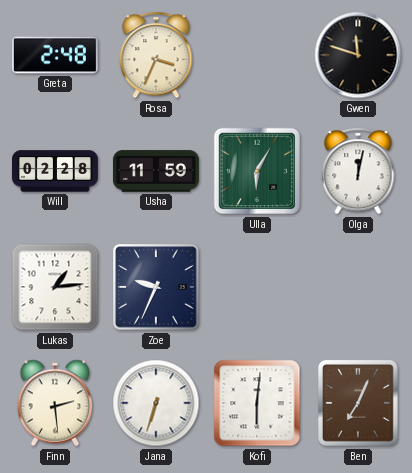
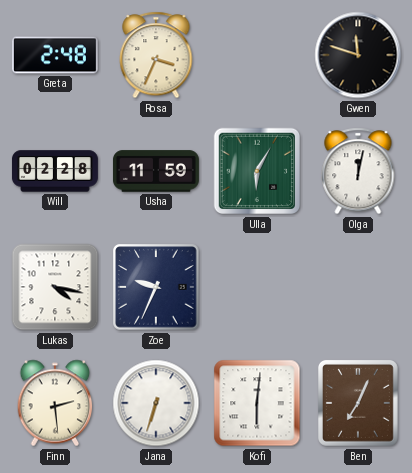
Lukas: 1:14 -> 4:17 (55, 287)
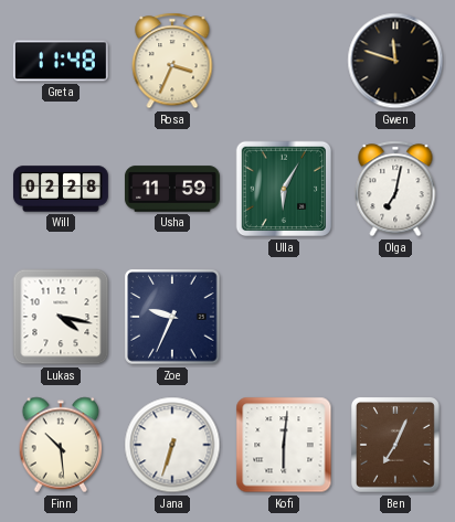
Greta: 2:48 -> 11:48 (61, 61)
Olga: 12:02 -> 7:02 (395, 189)
Finn: 2:29 -> 10:29 (61, 445)
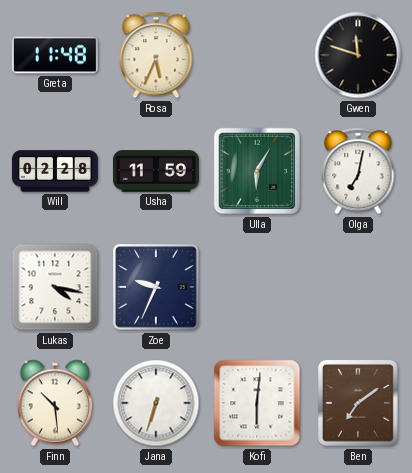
Rosa: 3:34 -> 5:34 (156, 55)
Ben: 7:04 -> 7:09 (358, 403)
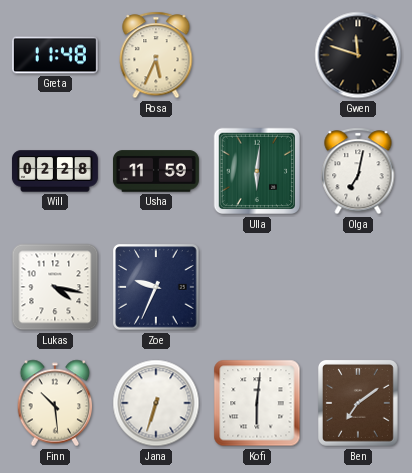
Ulla: 6:05 -> 6:01 (257, 171)
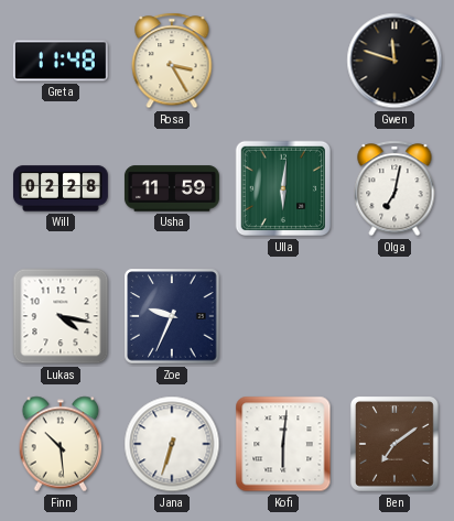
Rosa: 5:34 -> 3:25 (172, 61)
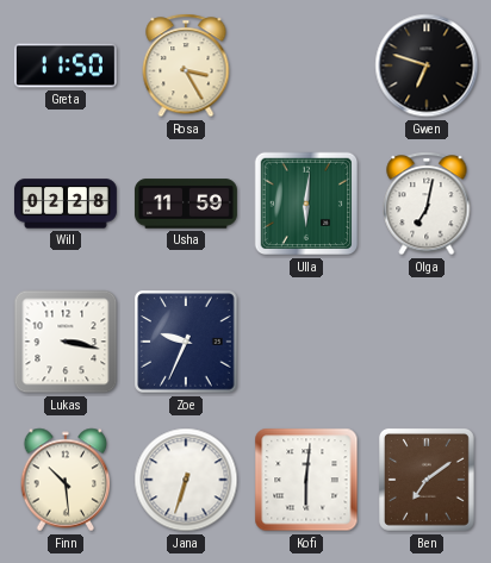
Greta: 11:48 -> 11:50 (66, 65)
Gwen: 11:48 -> 6:48 (427, 65)
Lukas: 4:17 -> 3:17 (66, 342)
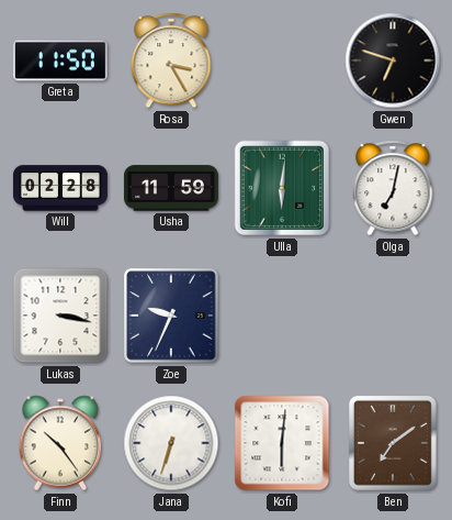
Finn: 10:29 -> 10:24 (60, 443)
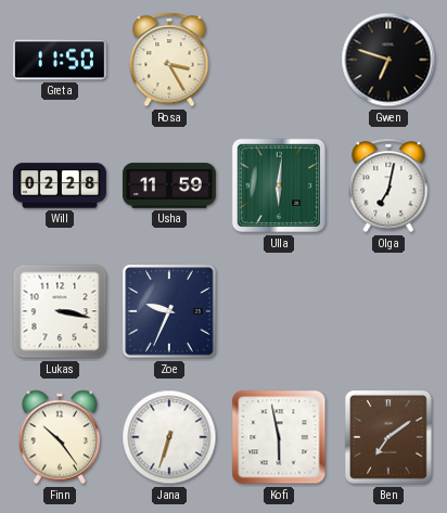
Kofi: 6:01 -> 5:58 (279, 437)
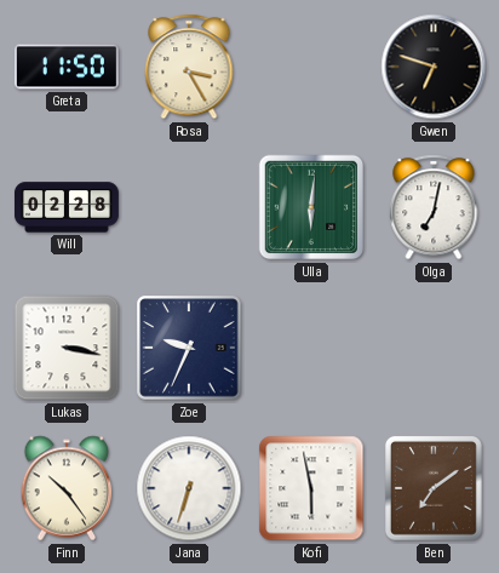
Usha: 11:59 -> none (169, 185)
